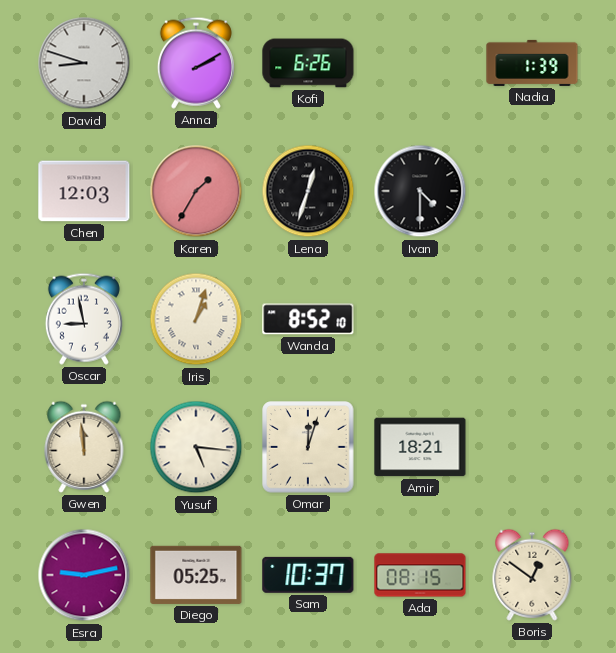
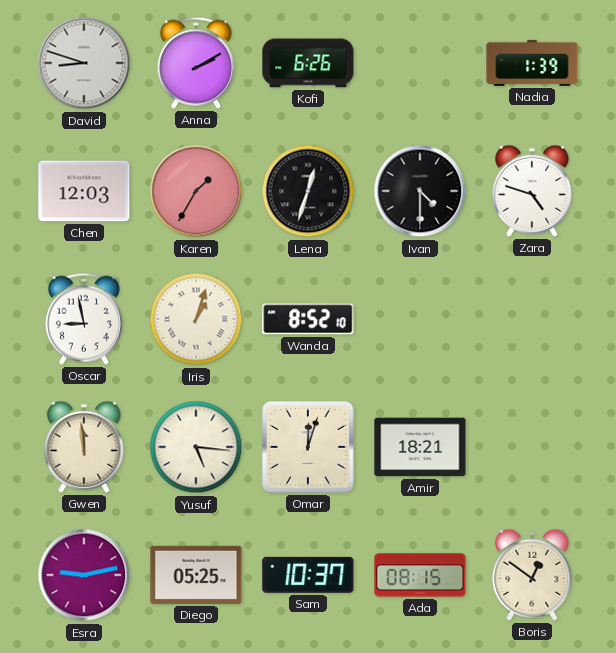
Zara: none -> 4:48 (532, 191)
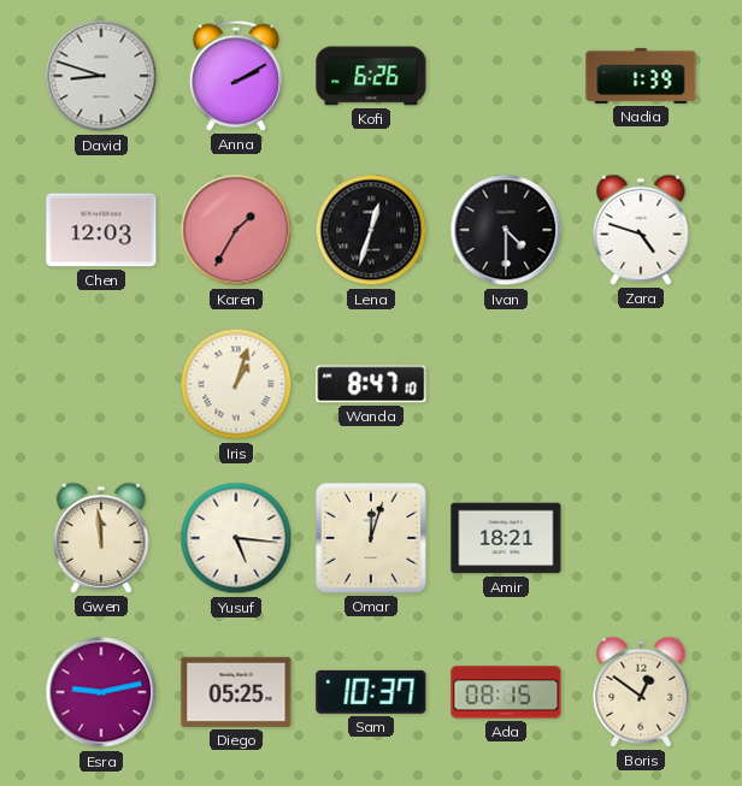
Oscar: 8:58 -> none (84, 319)
Wanda: 8:52 -> 8:47 (371, 384)
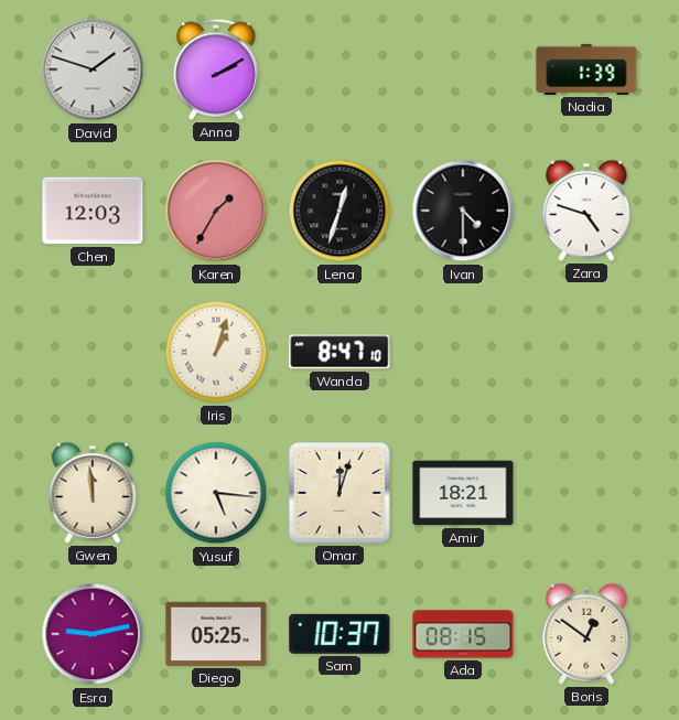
David: 8:48 -> 1:48 (93, 69)
Kofi: 6:26 -> none (371, 76)
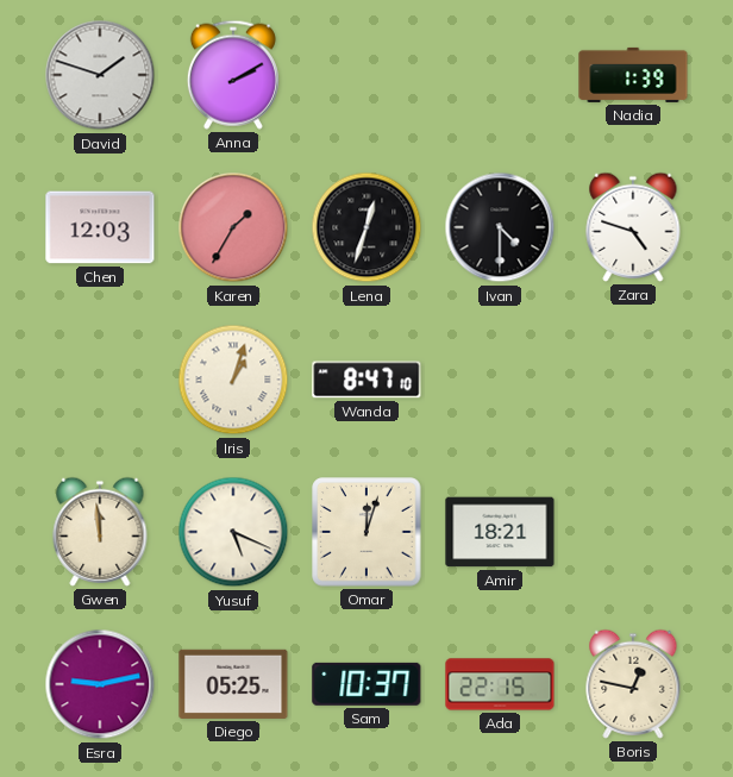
Yusuf: 5:16 -> 5:19 (233, 532)
Ada: 08:15 -> 22:15 (500, 684)
Boris: 12:51 -> 12:47 (633, 684)
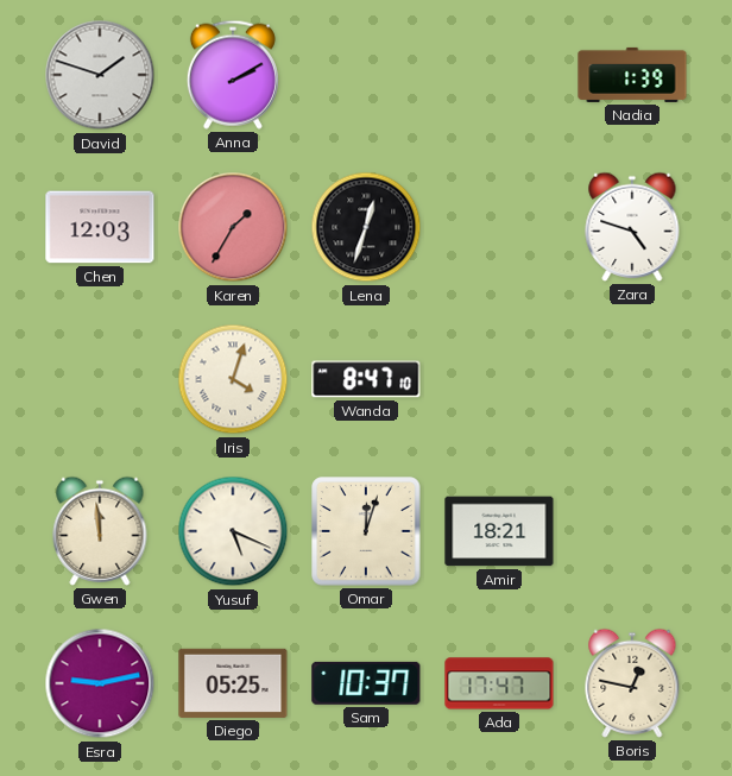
Ivan: 4:30 -> none (500, 227)
Iris: 1:03 -> 4:03 (233, 379)
Ada: 22:15 -> 17:47 (499, 683)
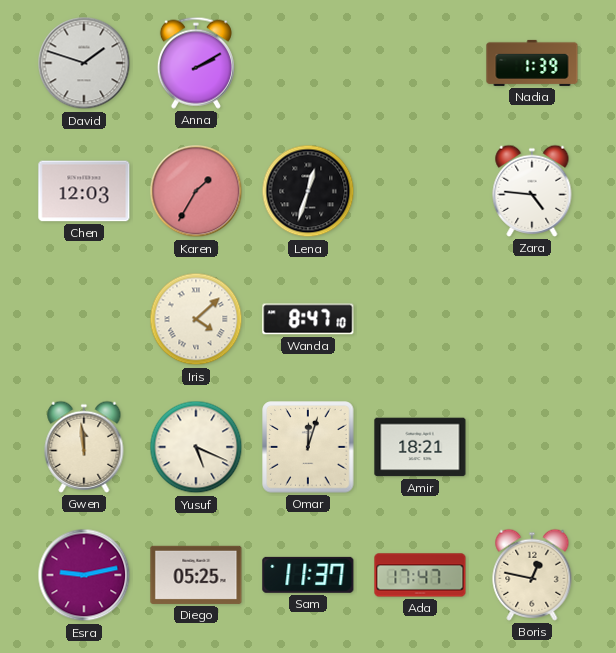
Zara: 4:48 -> 4:46 (532, 191)
Iris: 4:03 -> 4:08 (196, 319)
Sam: 10:37 -> 11:37 (308, 575)
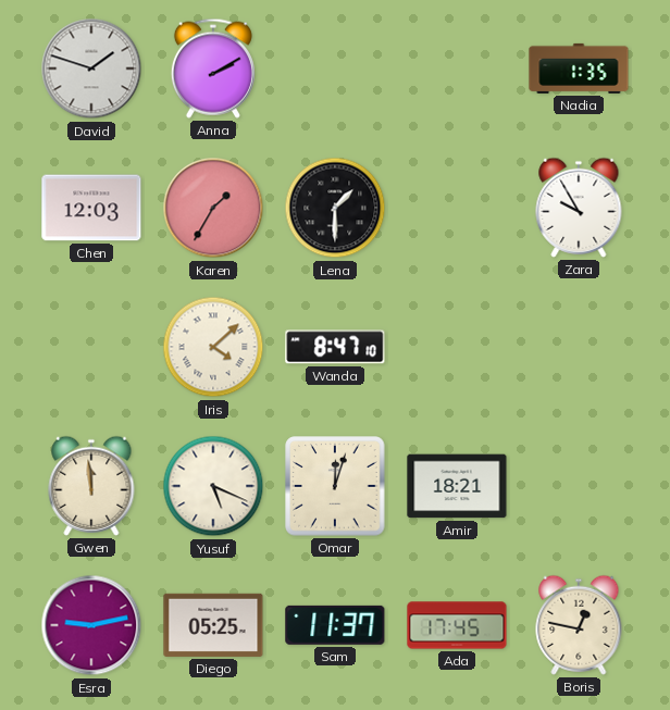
Nadia: 1:39 -> 1:35 (579, 68)
Lena: 12:33 -> 1:30 (335, 208)
Zara: 4:46 -> 9:55 (579, 208)
Ada: 17:47 -> 17:45 (457, 625)
